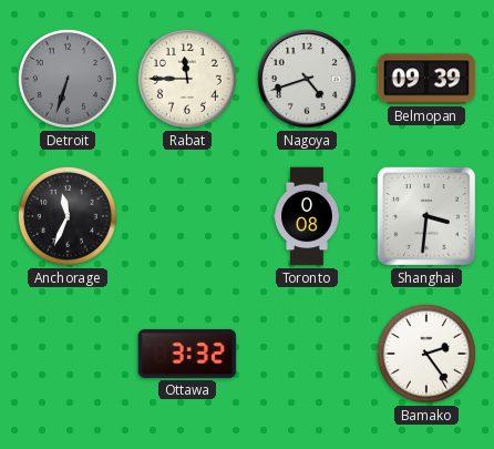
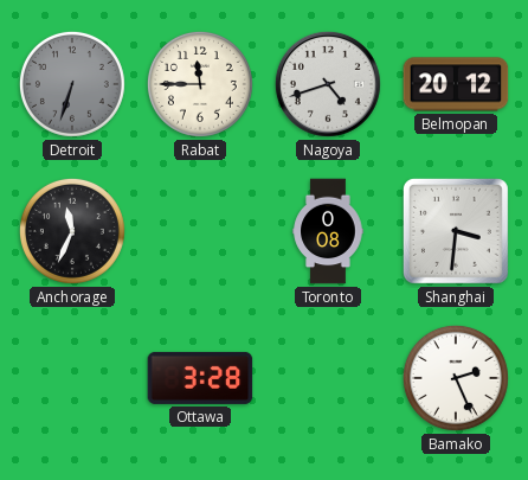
Belmopan: 09:39 -> 20:12 (456, 84)
Ottawa: 3:32 -> 3:28 (200, 378)
Bamako: 2:24 -> 2:26 (456, 378)
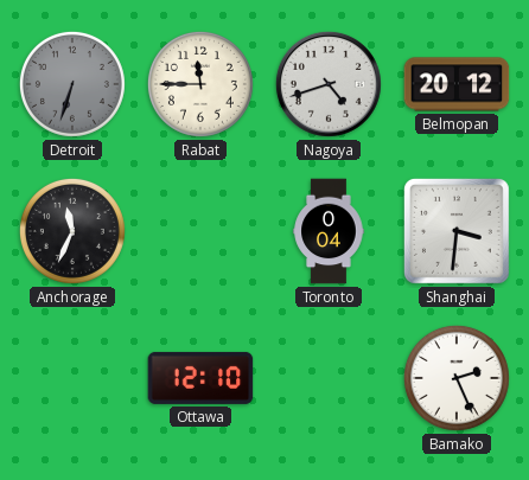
Toronto: 0:08 -> 0:04 (329, 231)
Ottawa: 3:28 -> 12:10 (200, 378)
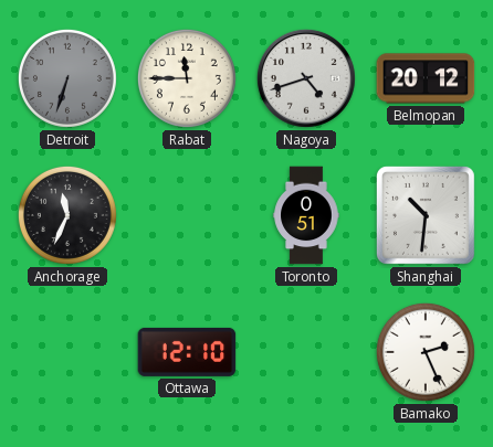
Toronto: 0:04 -> 0:51 (306, 215)
Shanghai: 3:31 -> 10:31 (426, 215)
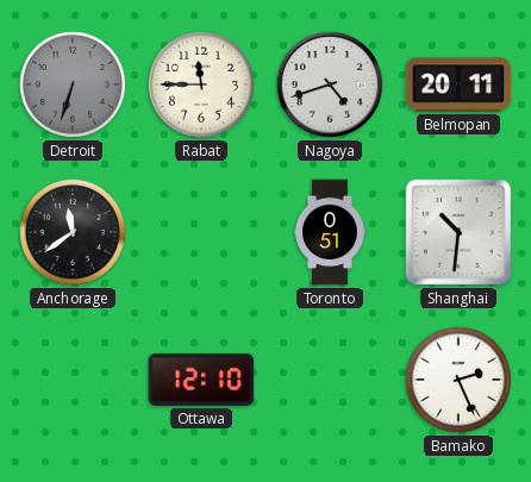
Belmopan: 20:12 -> 20:11 (458, 84)
Anchorage: 11:34 -> 11:39 (73, 232)
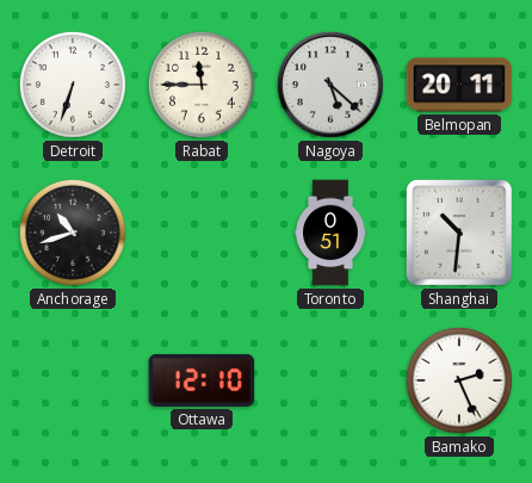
Detroit dial: grey -> white (73, 85)
Nagoya: 4:42 -> 5:22 (330, 85)
Anchorage: 11:39 -> 10:42 (73, 233)
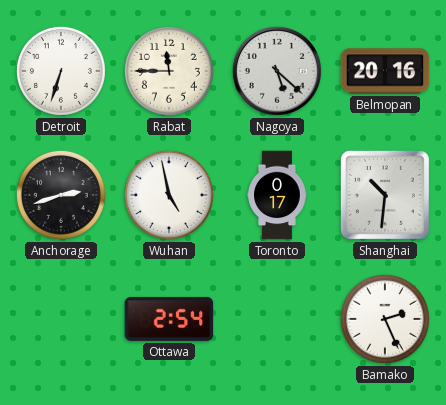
Belmopan: 20:11 -> 20:16 (385, 71)
Anchorage: 10:42 -> 2:42 (61, 195)
Wuhan: none -> 4:58 (169, 195)
Toronto: 0:51 -> 0:17 (277, 195)
Ottawa: 12:10 -> 2:54 (169, 319)
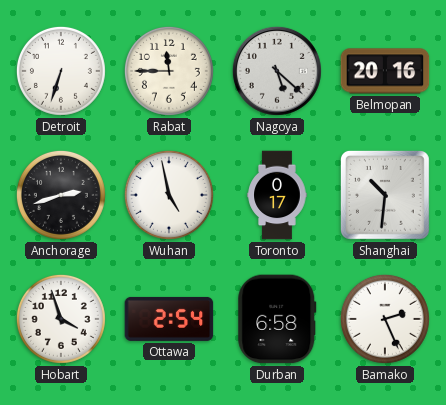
Hobart: none -> 3:57 (61, 319)
Durban: none -> 6:58 (277, 319)
